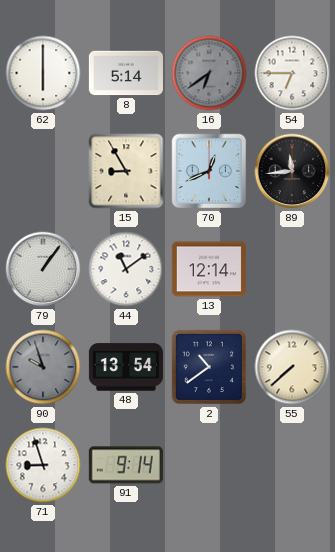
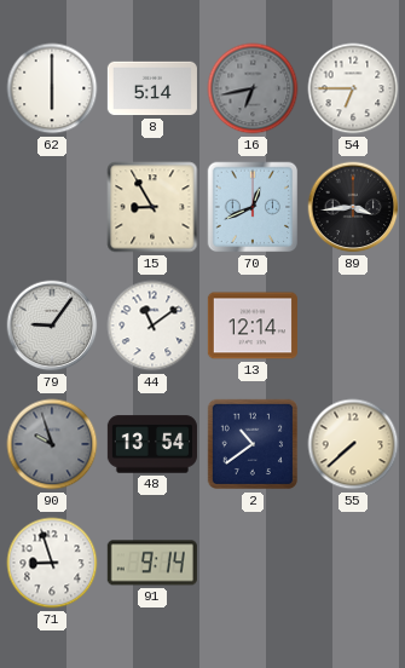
16: 6:39 -> 6:43 (253, 88)
89: 11:44 -> 3:44 (353, 207)
79: 1:06 -> 9:06 (52, 326)
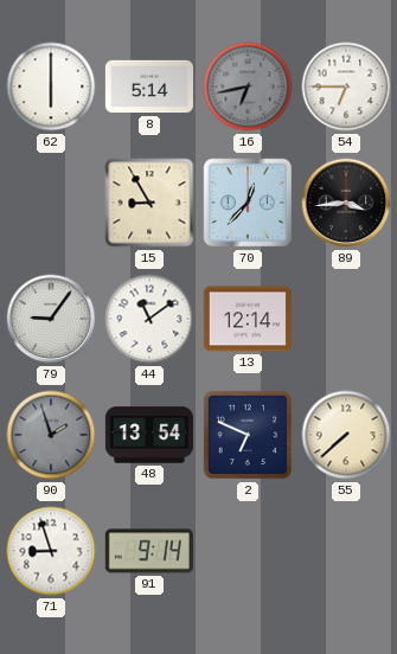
70: 12:41 -> 12:37 (248, 203)
90: 9:57 -> 1:57 (51, 435)
2: 10:39 -> 6:49 (248, 435)
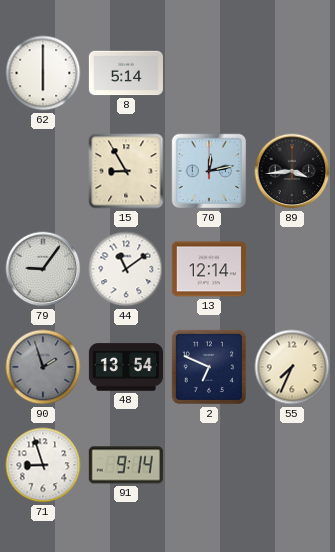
16: 6:43 -> none (248, 86)
54: 6:45 -> none (346, 86)
70: 12:37 -> 12:13 (209, 171)
55: 7:38 -> 7:34 (292, 367)
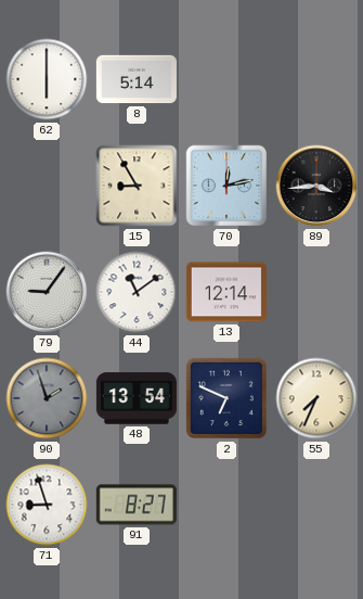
91: 9:14 -> 8:27 (137, 505)
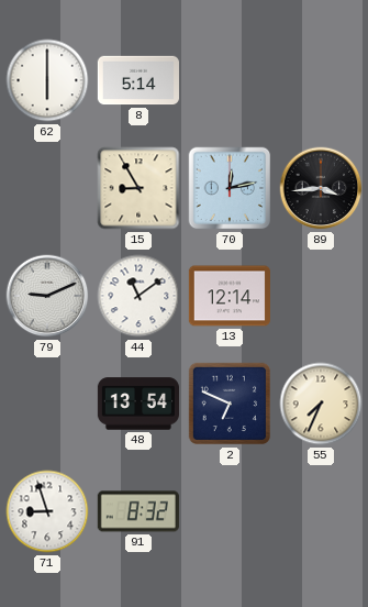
79: 9:06 -> 9:11 (47, 296)
90: 1:57 -> none (47, 398)
91: 8:27 -> 8:32 (138, 511)
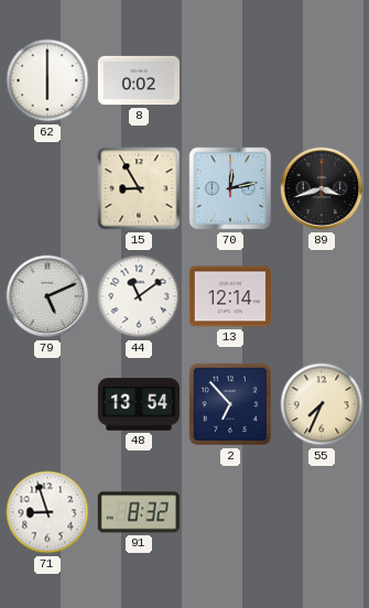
8: 5:14 -> 0:02 (139, 80)
89: 3:44 -> 3:42 (322, 188)
79: 9:11 -> 5:11 (47, 296)
2: 6:49 -> 6:53 (230, 404)
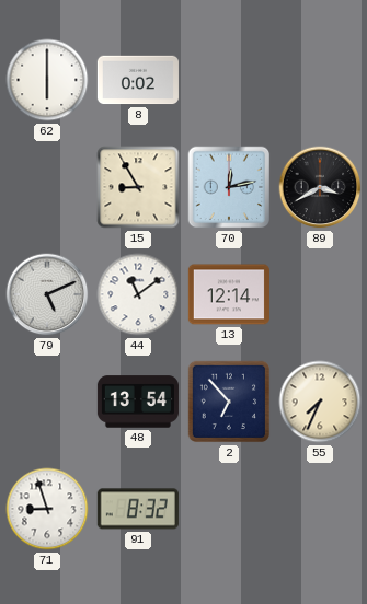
89: 3:42 -> 3:40 (320, 187)
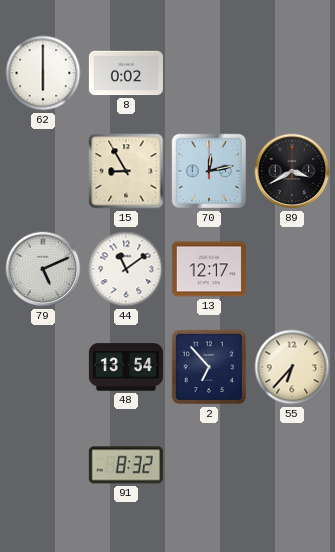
13: 12:14 -> 12:17 (209, 269)
55: 7:34 -> 6:37 (292, 367)
71: 8:57 -> none (47, 509)
